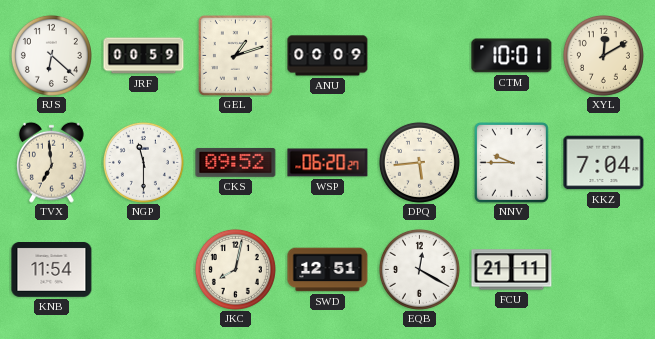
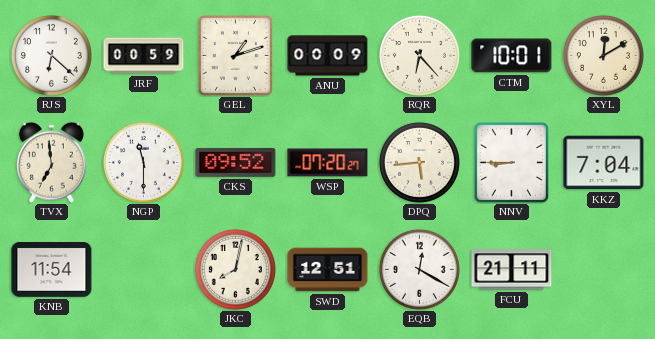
RQR: none -> 6:23 (419, 55)
WSP: 06:20 -> 07:20 (328, 163)
NNV: 9:45 -> 8:45 (511, 162)
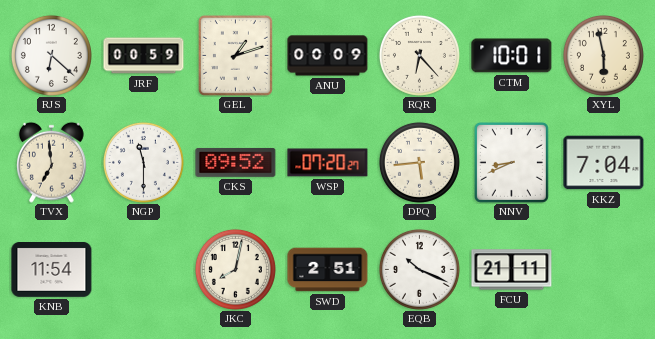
XYL: 12:10 -> 5:58 (603, 55)
NNV: 8:45 -> 8:41 (511, 162)
SWD: 12:51 -> 2:51 (328, 270)
EQB: 12:20 -> 10:19 (419, 269)
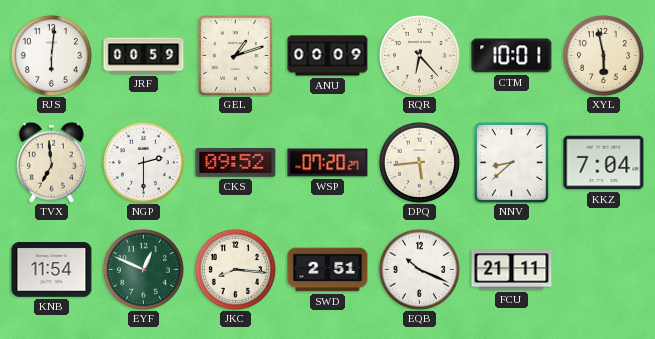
RJS: 6:22 -> 6:01 (51, 55)
NGP: 11:30 -> 2:30 (143, 162)
NNV: 8:41 -> 8:38 (511, 162)
EYF: none -> 12:49 (143, 269)
JKC: 8:02 -> 8:16 (235, 269)
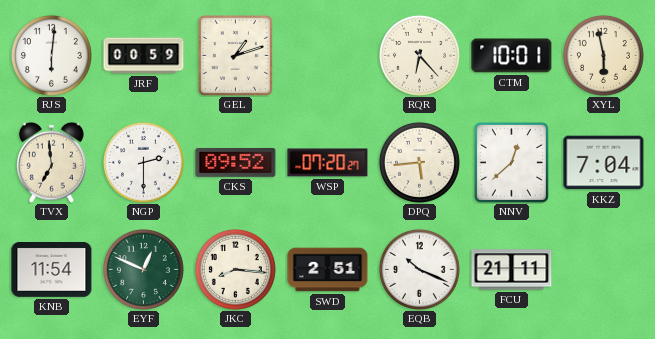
ANU: 00:09 -> none (328, 56)
NNV: 8:38 -> 12:38 (511, 162)
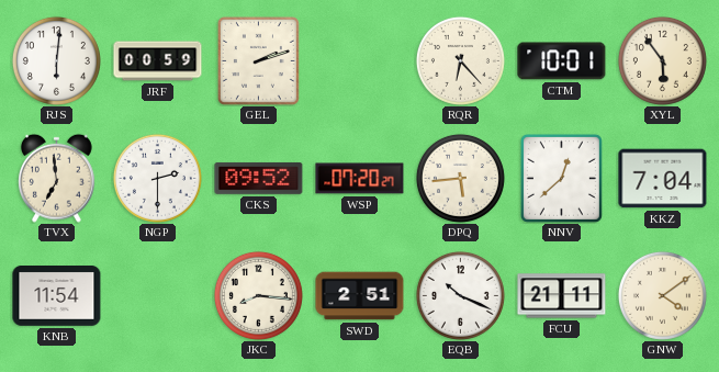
GEL: 1:12 -> 2:12 (258, 60)
XYL: 5:58 -> 5:54 (662, 60)
EYF: 12:49 -> none (143, 269)
GNW: none -> 4:09 (662, 295)
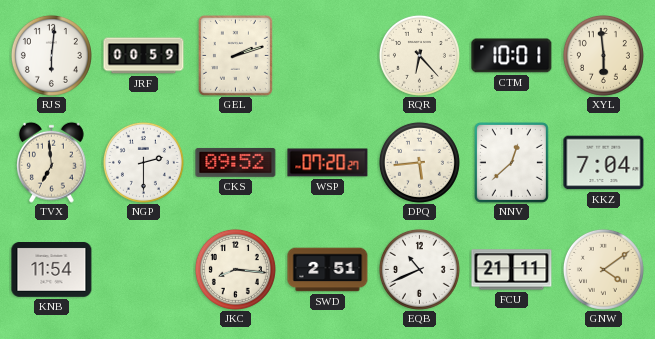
XYL: 5:54 -> 5:59 (603, 55)
EQB: 10:19 -> 10:41 (419, 269)
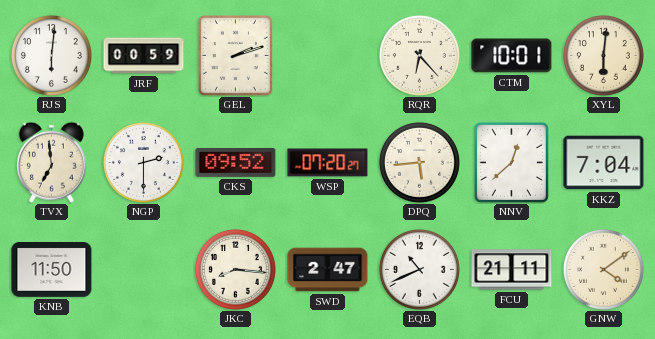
XYL: 5:59 -> 6:01 (603, 55)
KNB: 11:54 -> 11:50 (52, 270)
SWD: 2:51 -> 2:47 (328, 270)
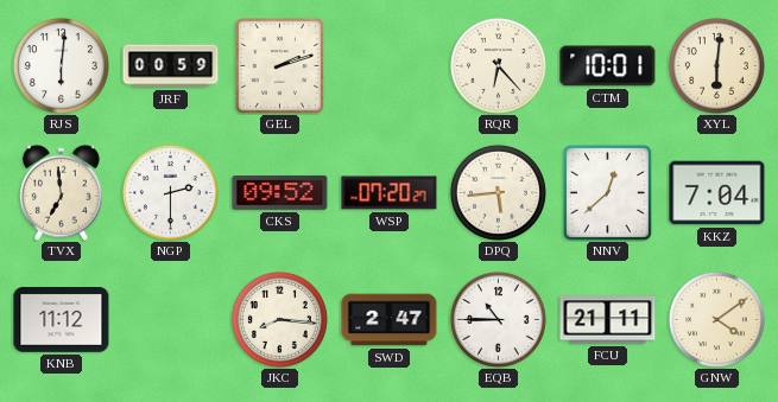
KNB: 11:50 -> 11:12 (62, 320)
EQB: 10:41 -> 10:45 (498, 319)
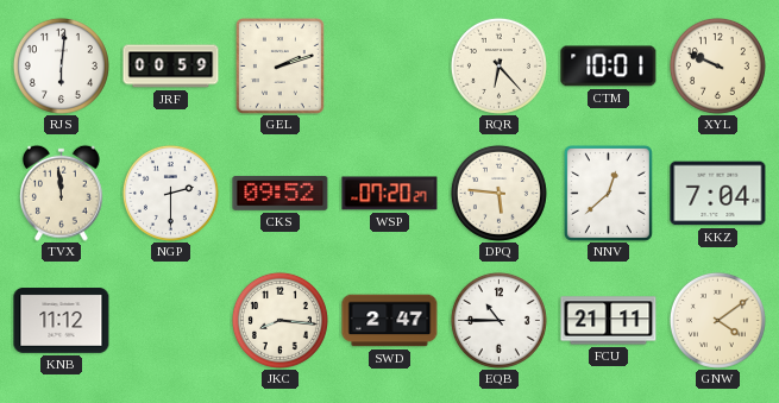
XYL: 6:01 -> 9:49 (717, 65)
TVX: 6:59 -> 11:59 (62, 193)
DPQ: 5:44 -> 5:46 (498, 193)
